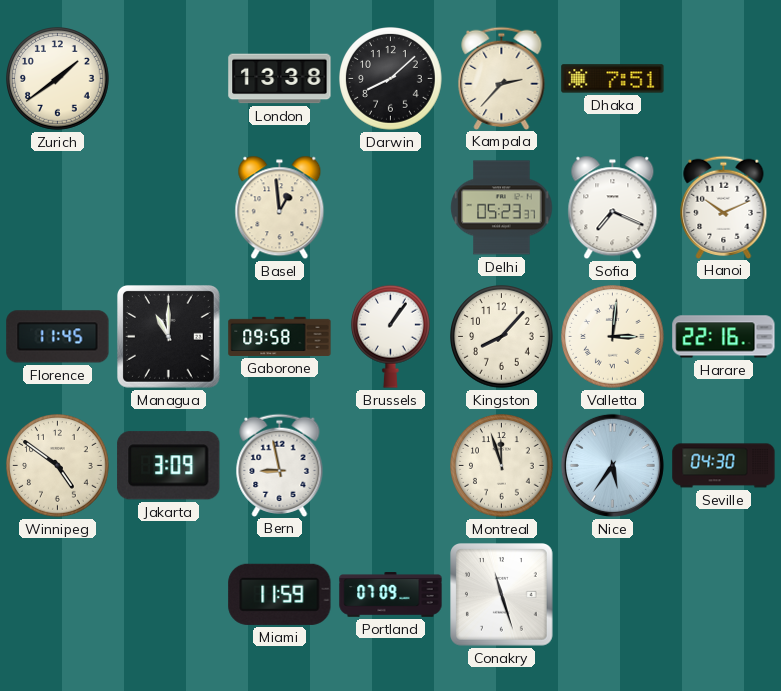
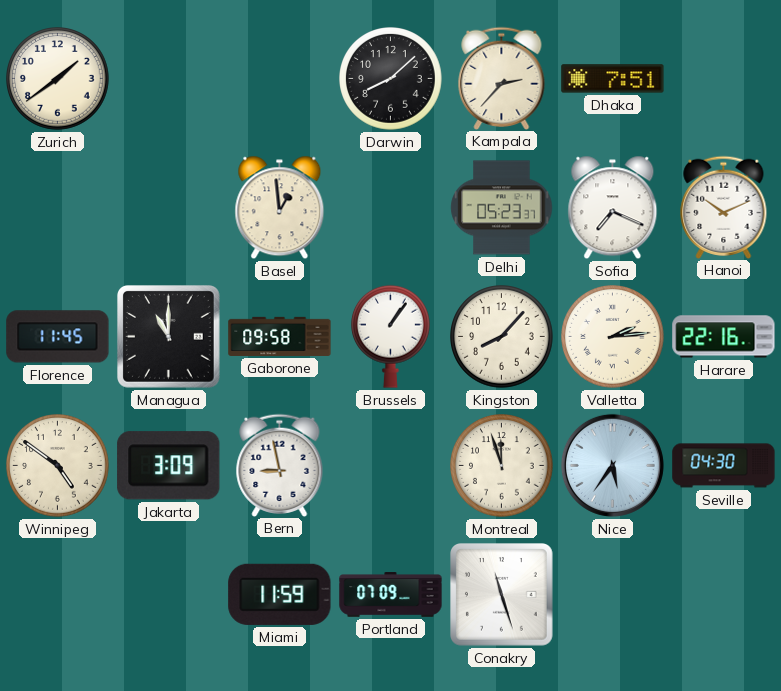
London: 13:38 -> none (280, 79)
Valletta: 3:01 -> 2:14 (613, 337)
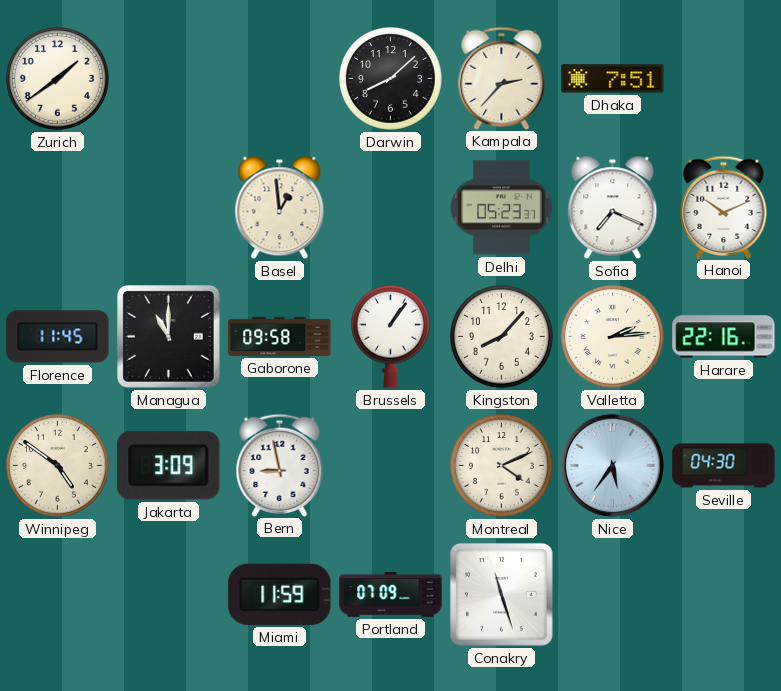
Montreal: 11:57 -> 4:11 (502, 466)
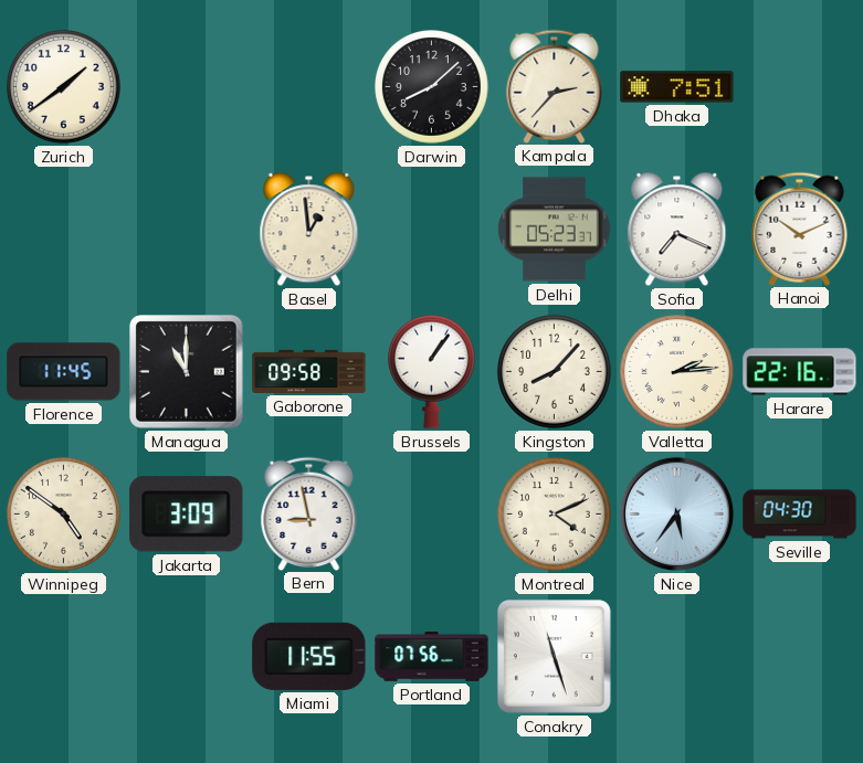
Miami: 11:59 -> 11:55 (309, 656)
Portland: 07:09 -> 07:56 (432, 657)
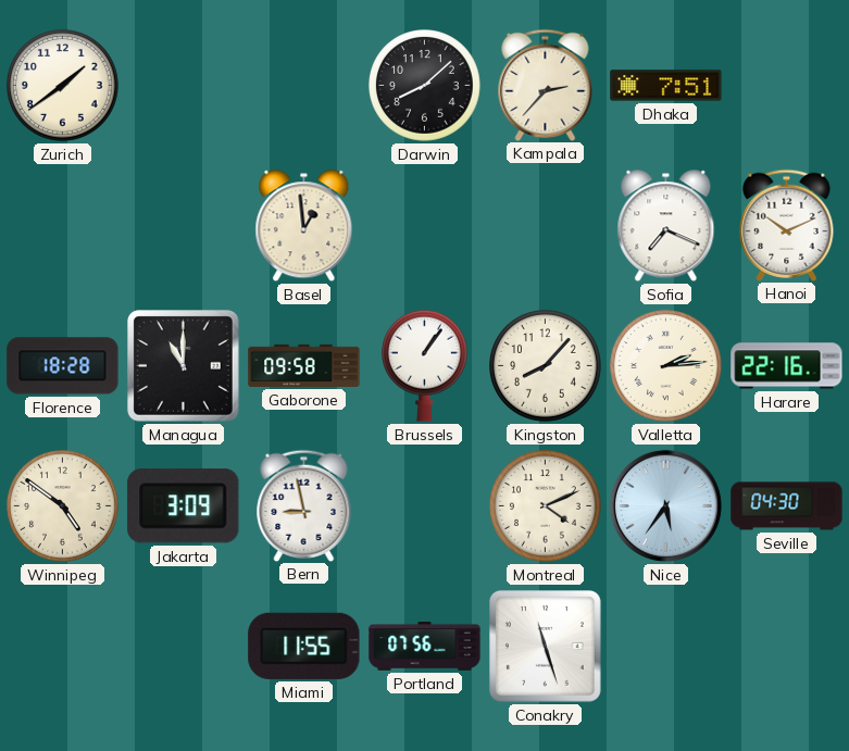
Delhi: 05:23 -> none (555, 230)
Florence: 11:45 -> 18:28 (63, 366)
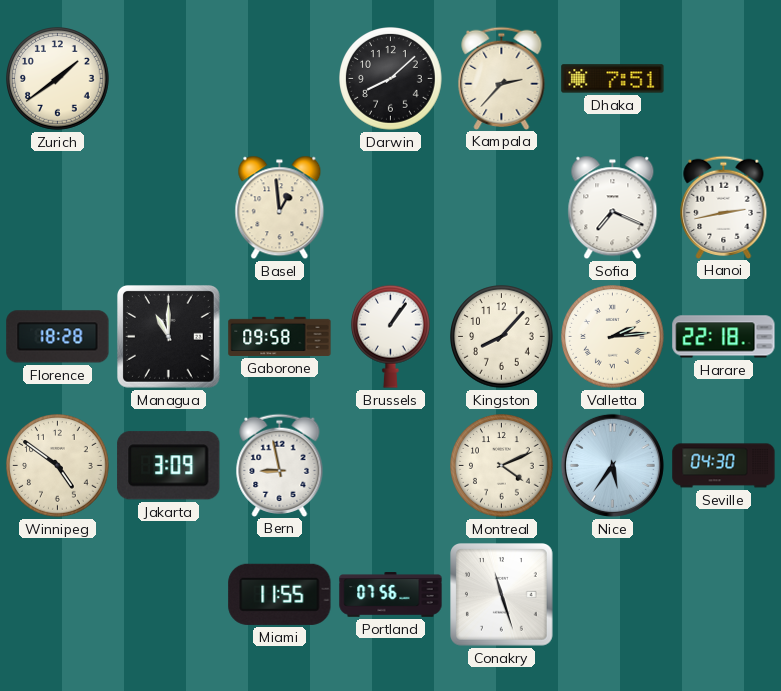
Hanoi: 10:11 -> 2:43 (724, 207)
Harare: 22:16 -> 22:18 (724, 337)
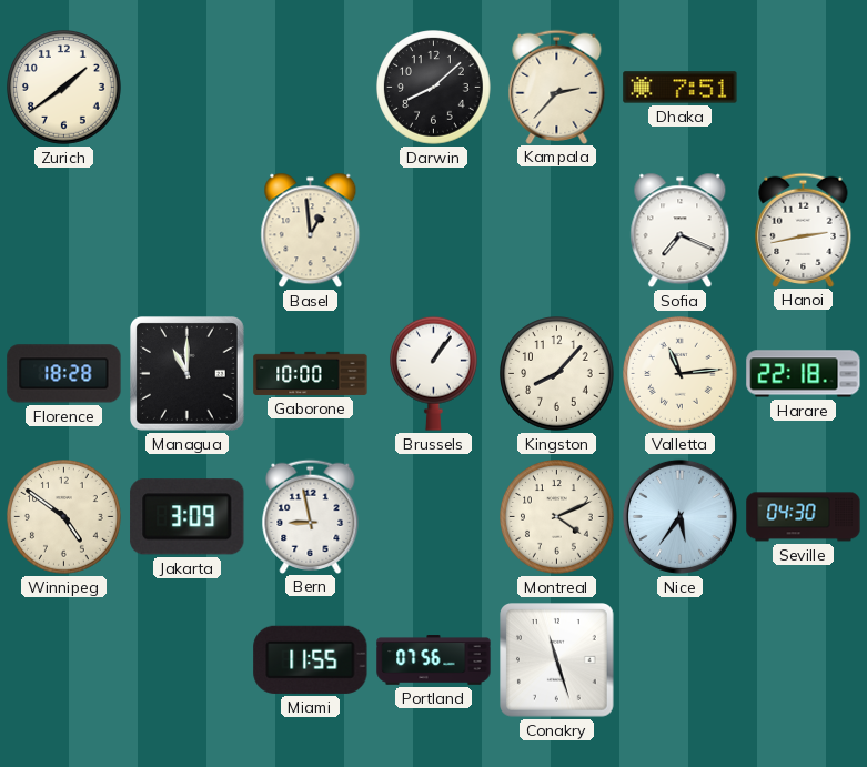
Gaborone: 09:58 -> 10:00 (311, 373)
Valletta: 2:14 -> 11:14 (681, 374)
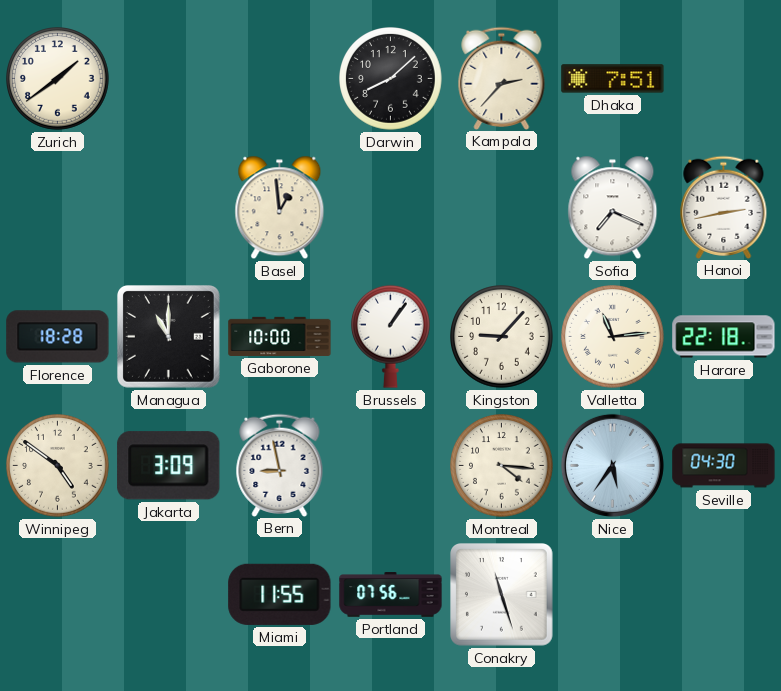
Kingston: 8:07 -> 9:07 (502, 337)
Montreal: 4:11 -> 4:16 (502, 466)
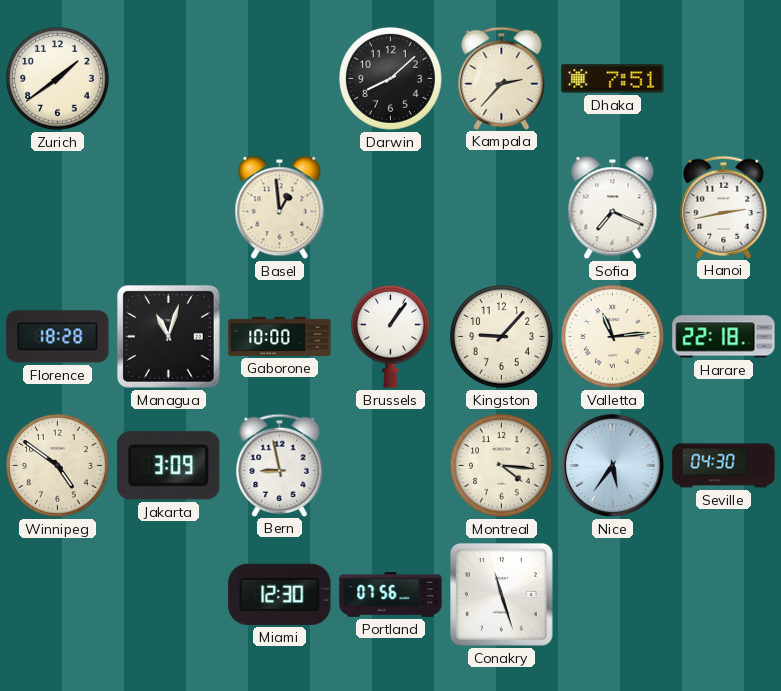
Managua: 11:00 -> 11:03 (169, 337)
Miami: 11:55 -> 12:30 (280, 594)
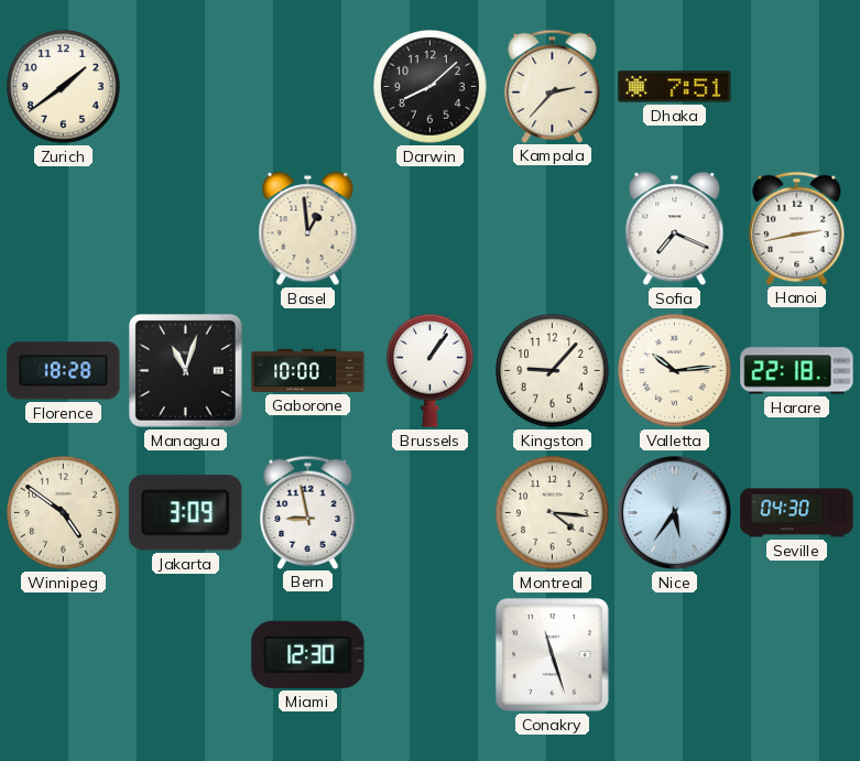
Valletta: 11:14 -> 10:14 (675, 371)
Portland: 07:56 -> none (391, 595)
